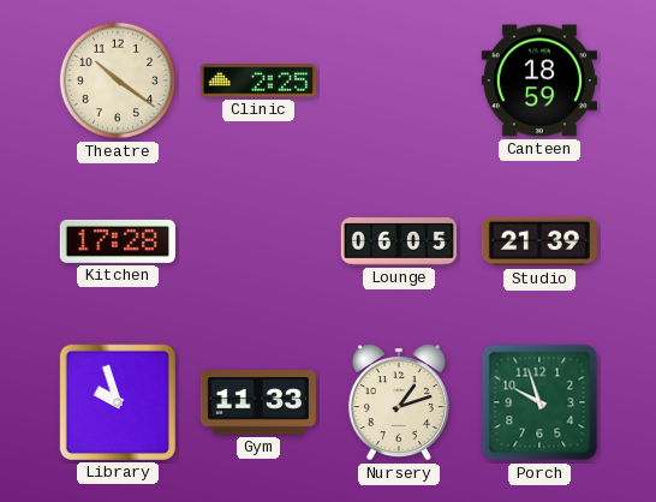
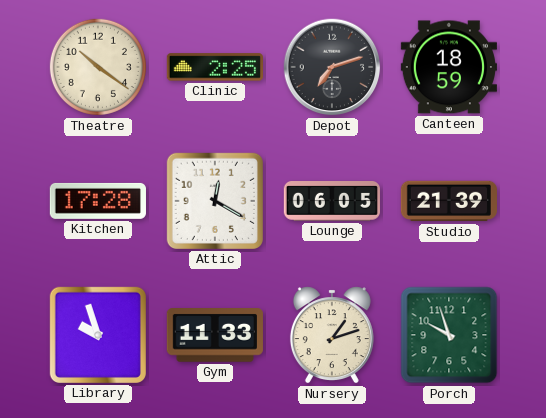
Depot: none -> 7:12 (332, 67)
Attic: none -> 12:20 (215, 201)
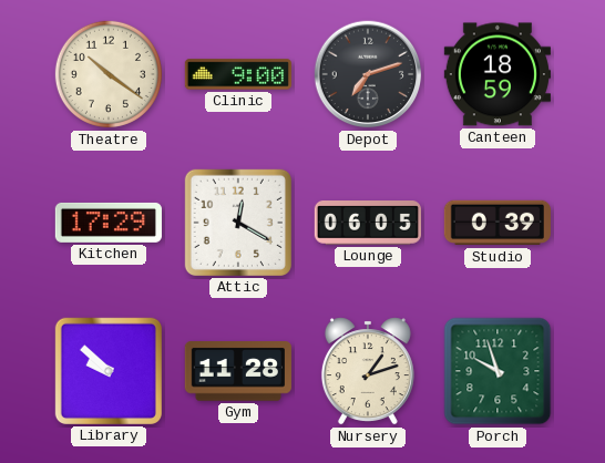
Clinic: 2:25 -> 9:00 (238, 74)
Kitchen: 17:28 -> 17:29 (109, 223)
Studio: 21:39 -> 0:39 (498, 223)
Library: 9:57 -> 9:52 (109, 371)
Gym: 11:33 -> 11:28 (238, 372)
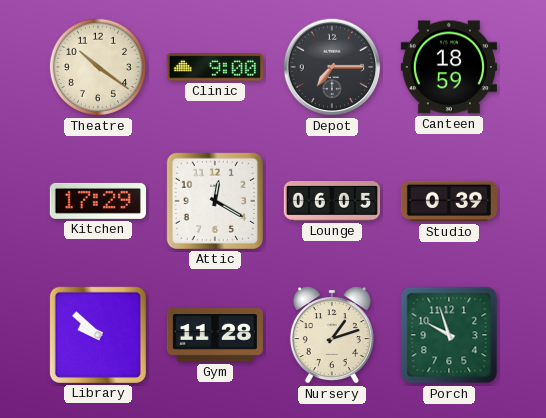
Depot: 7:12 -> 7:15 (332, 67)
